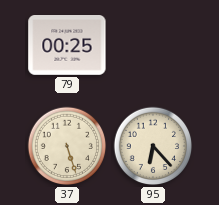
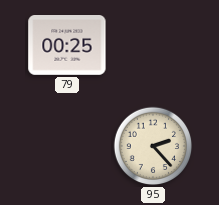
37: 5:27 -> none (67, 146)
95: 6:23 -> 2:23 (153, 146)
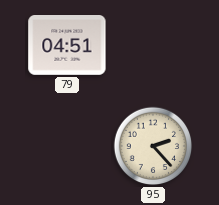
79: 00:25 -> 04:51 (67, 46)
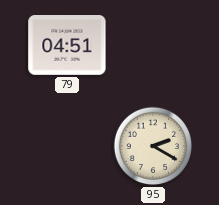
95: 2:23 -> 2:20 (153, 146)
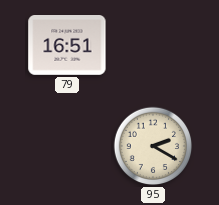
79: 04:51 -> 16:51 (67, 46)
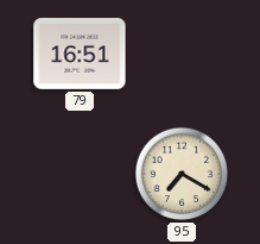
95: 2:20 -> 7:20 (182, 174)
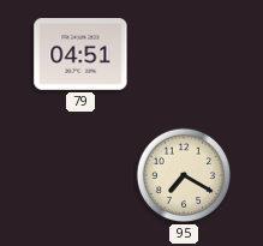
79: 16:51 -> 04:51 (80, 55)
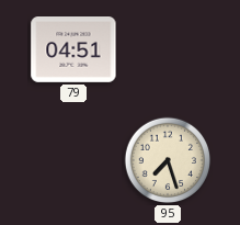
95: 7:20 -> 7:27 (168, 160)
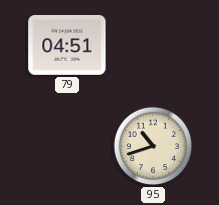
95: 7:27 -> 10:42 (153, 146)
